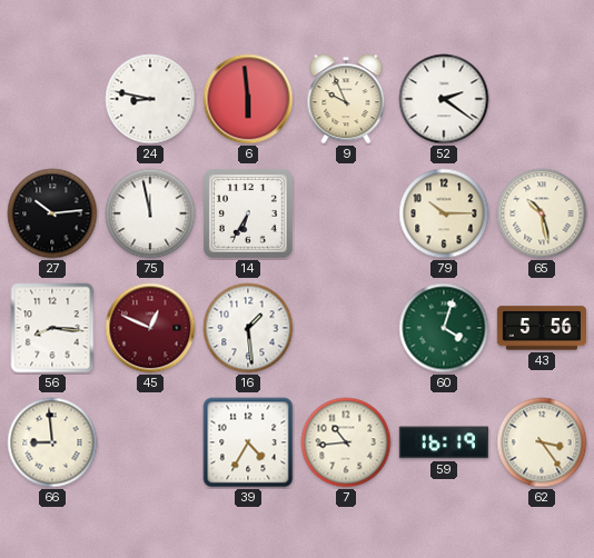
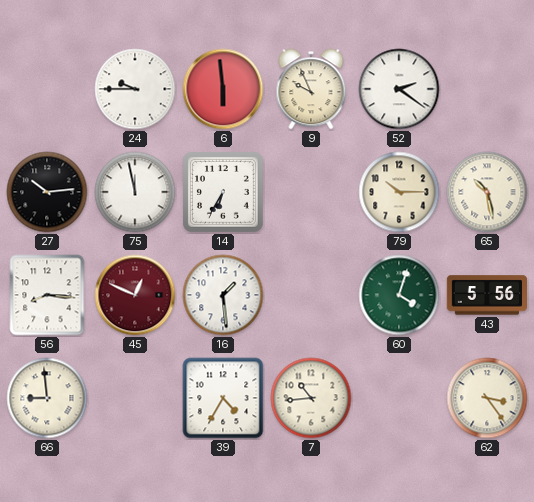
24: 8:47 -> 9:45 (135, 89)
59: 16:19 -> none (444, 442)
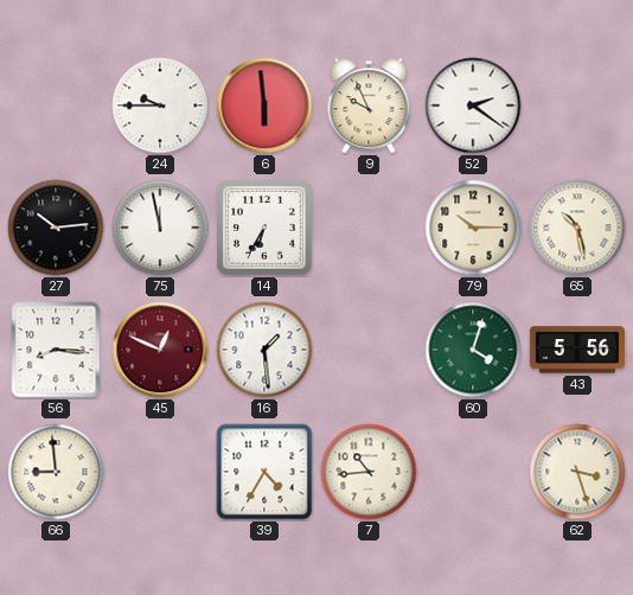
62: 3:24 -> 3:27 (577, 472)
